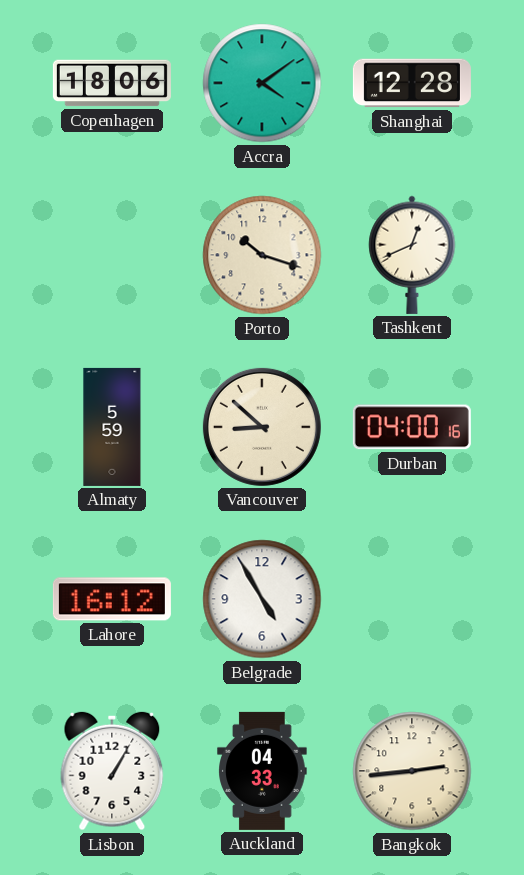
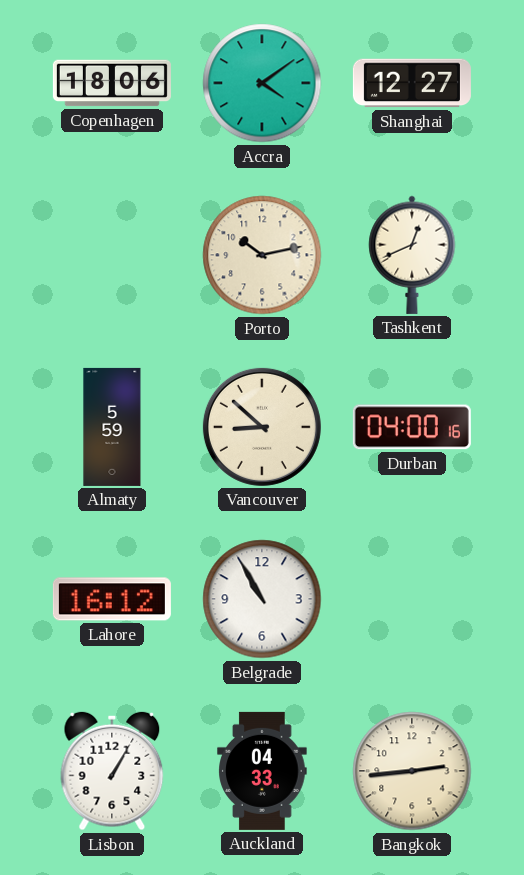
Shanghai: 12:28 -> 12:27 (412, 83)
Porto: 10:18 -> 10:13 (262, 255)
Belgrade: 4:55 -> 10:55 (262, 599)
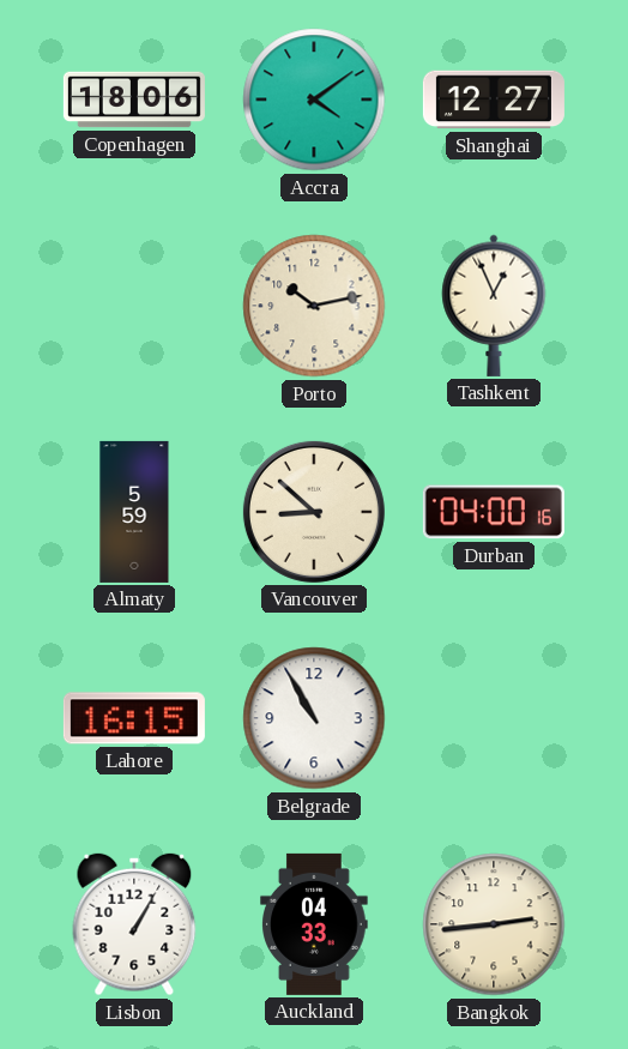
Tashkent: 12:41 -> 12:56 (494, 306)
Lahore: 16:12 -> 16:15 (134, 718)
